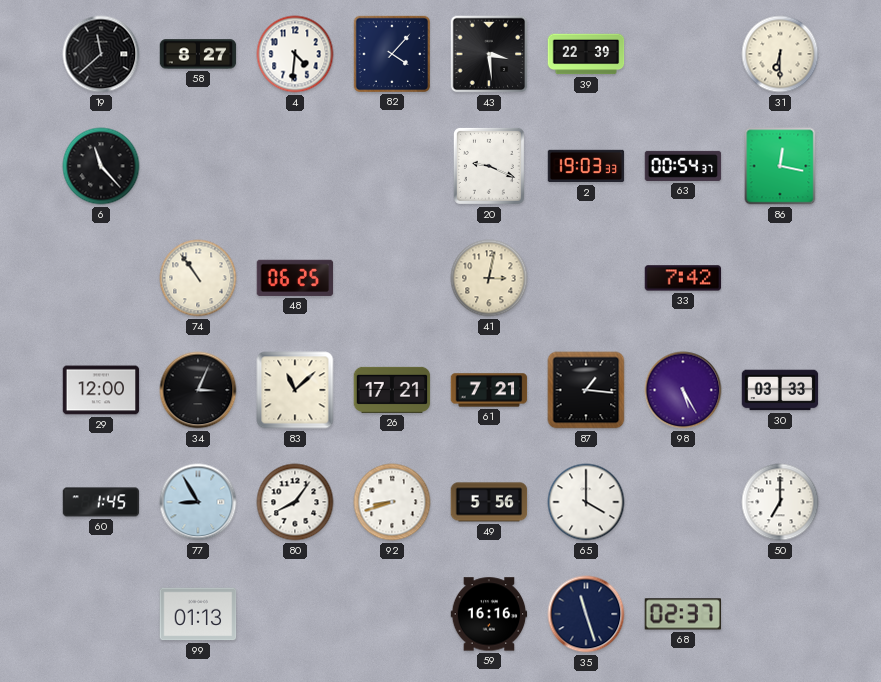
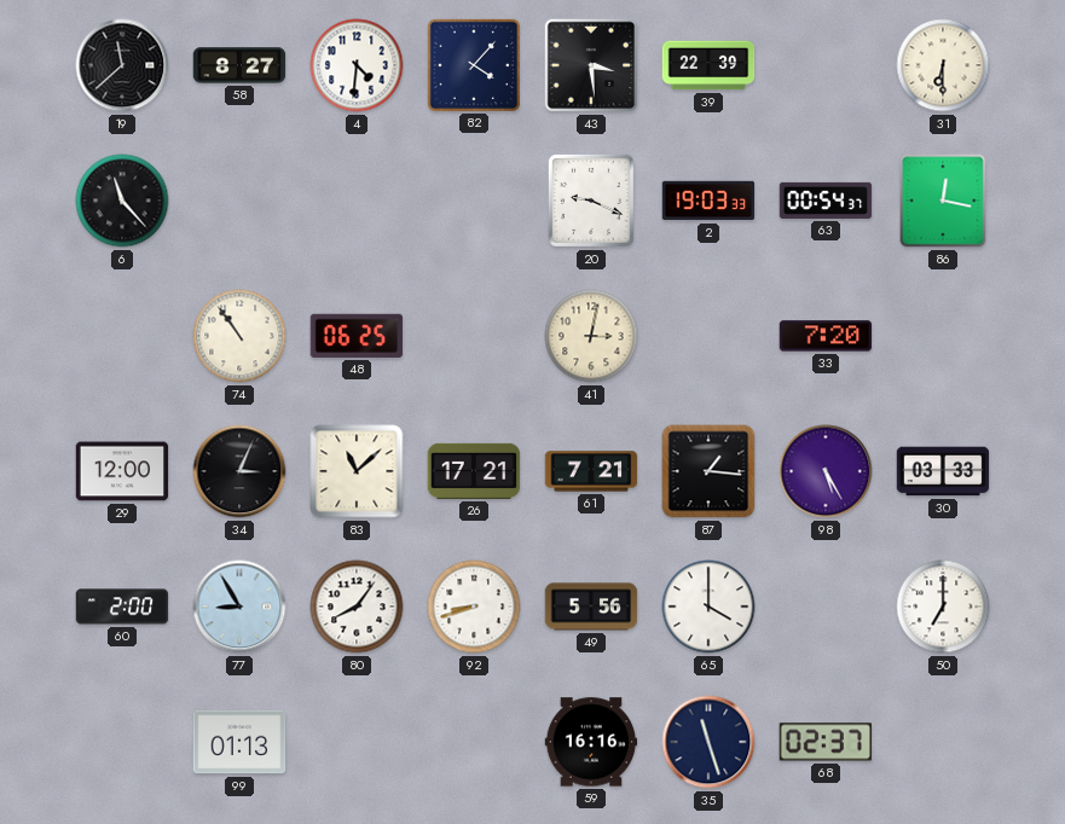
33: 7:42 -> 7:20 (826, 336)
60: 1:45 -> 2:00 (122, 607)
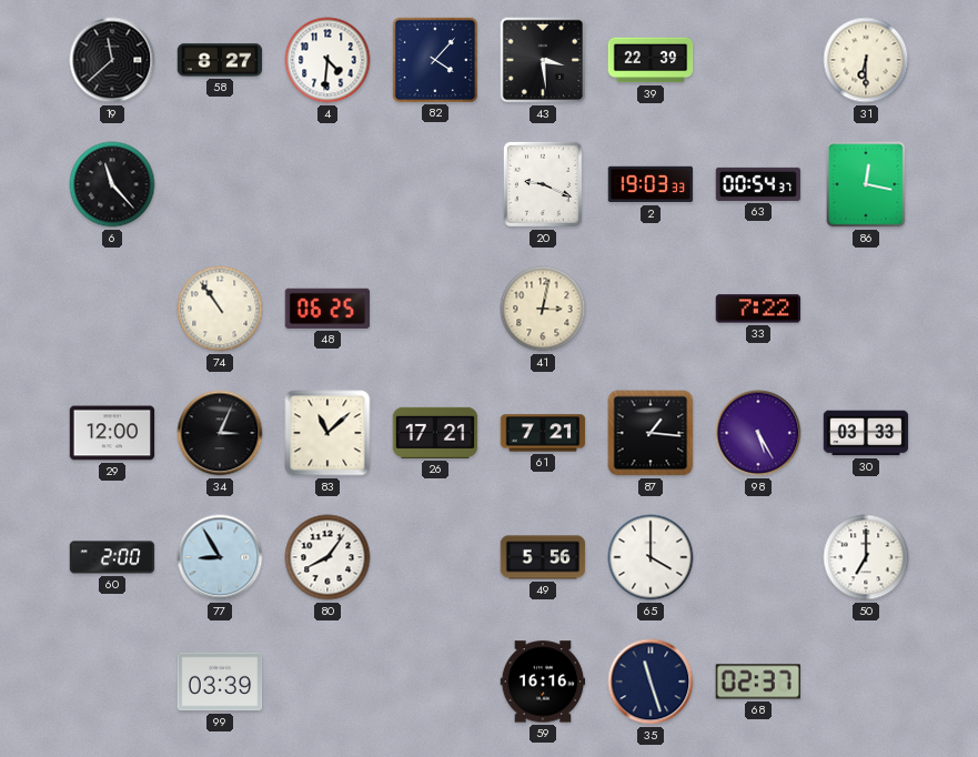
33: 7:20 -> 7:22 (758, 309)
92: 8:42 -> none (474, 607)
99: 01:13 -> 03:39 (220, 682)
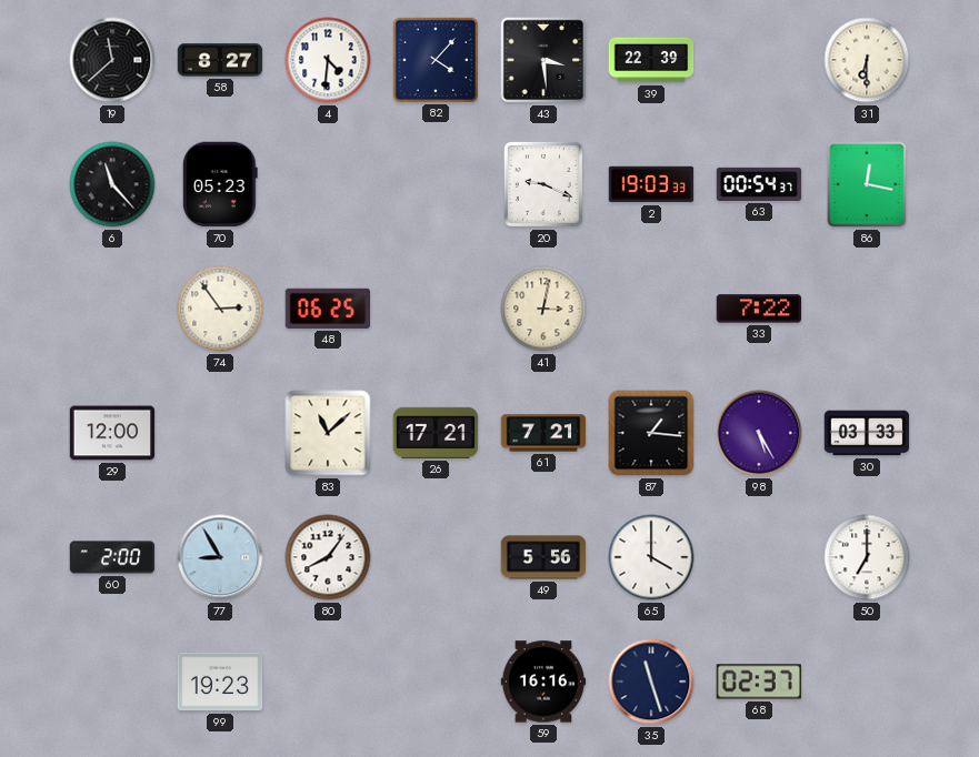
70: none -> 05:23 (220, 184)
74: 10:54 -> 2:54 (220, 309)
34: 3:04 -> none (220, 433)
99: 03:39 -> 19:23 (220, 682)
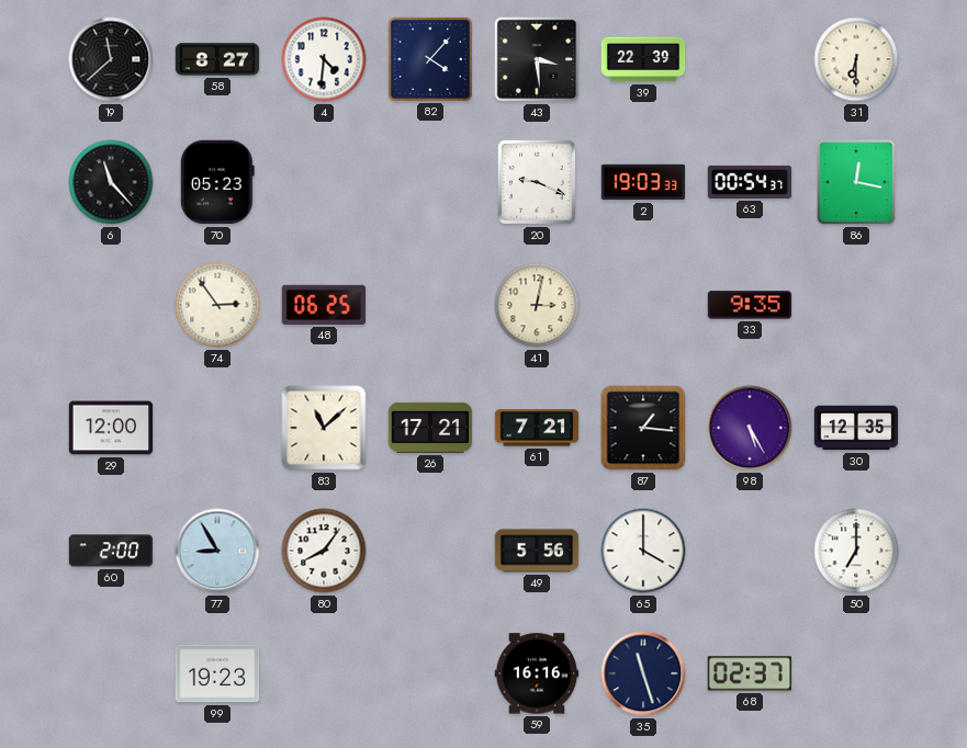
33: 7:22 -> 9:35 (750, 305)
30: 03:33 -> 12:35 (856, 428)
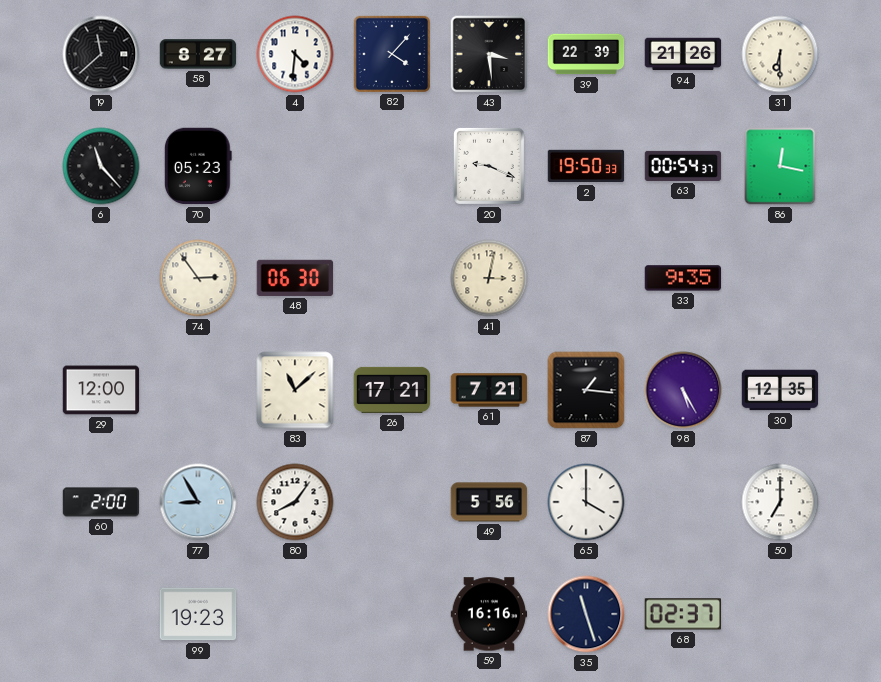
94: none -> 21:26 (683, 54)
2: 19:03 -> 19:50 (586, 166)
48: 06:25 -> 06:30 (295, 278)
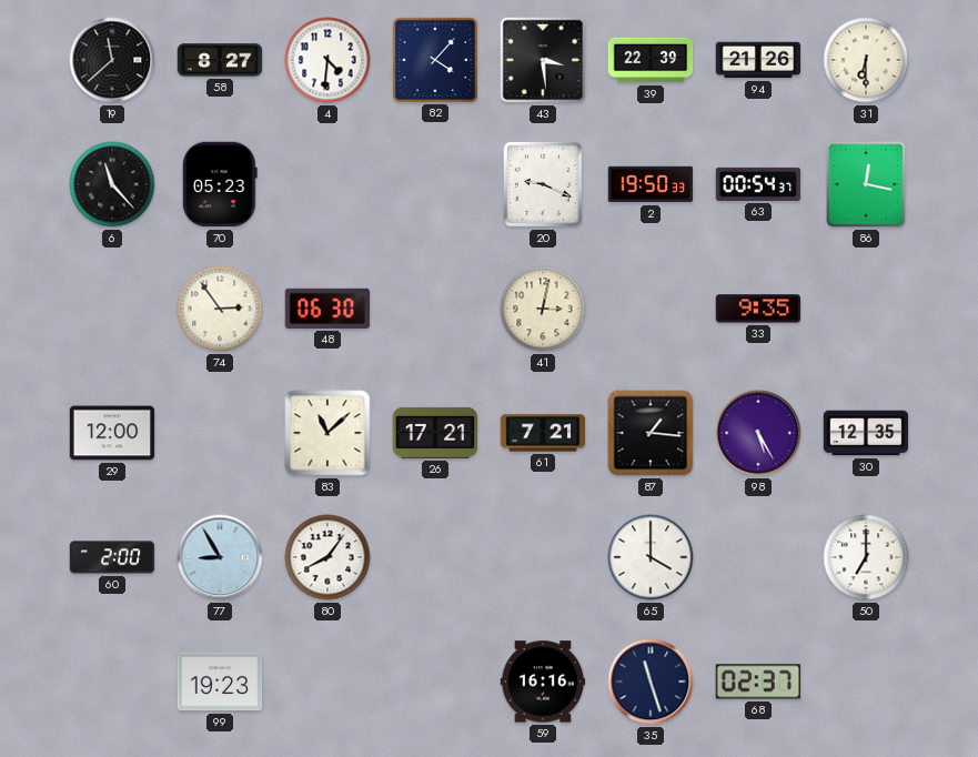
49: 5:56 -> none (489, 502)
